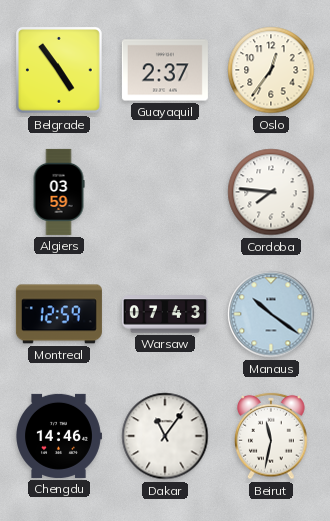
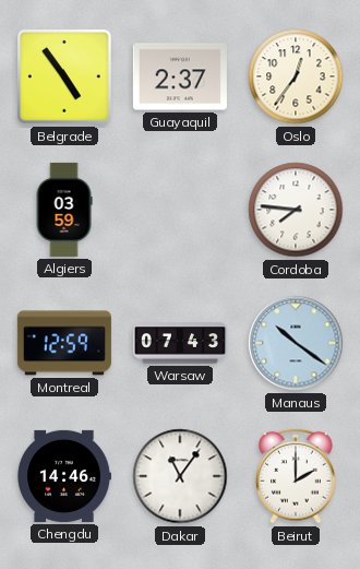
Beirut: 11:32 -> 2:00 (296, 476)
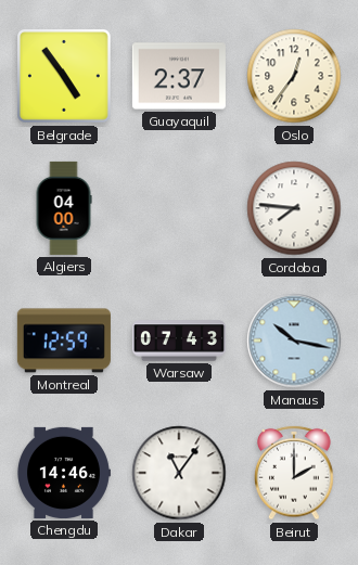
Algiers: 03:59 -> 04:00 (64, 208)
Manaus: 10:21 -> 10:17 (294, 341)
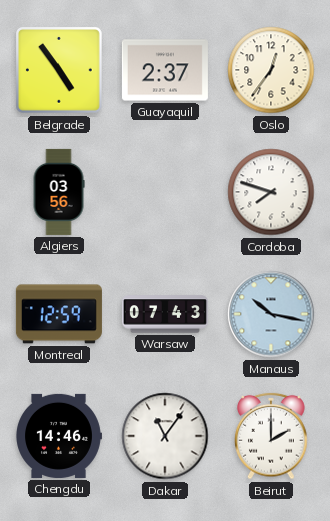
Algiers: 04:00 -> 03:56 (59, 192)
Cordoba: 7:46 -> 7:48 (271, 192)
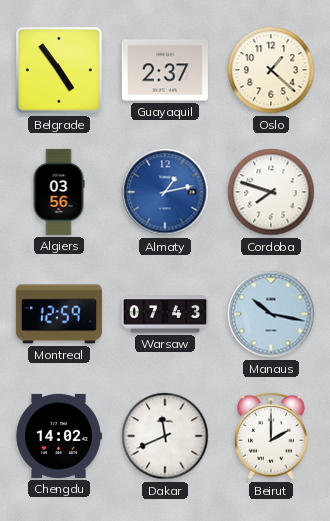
Oslo: 12:36 -> 1:22 (271, 70)
Almaty: none -> 1:13 (165, 192)
Chengdu: 14:46 -> 14:02 (59, 436)
Dakar: 11:06 -> 11:41 (165, 436)
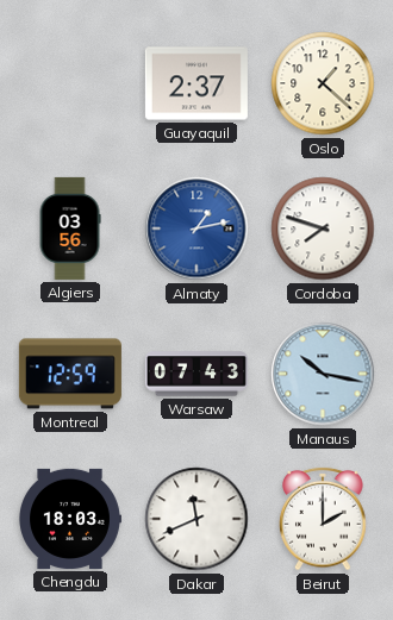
Belgrade: 4:54 -> none (59, 70)
Chengdu: 14:02 -> 18:03 (70, 519)
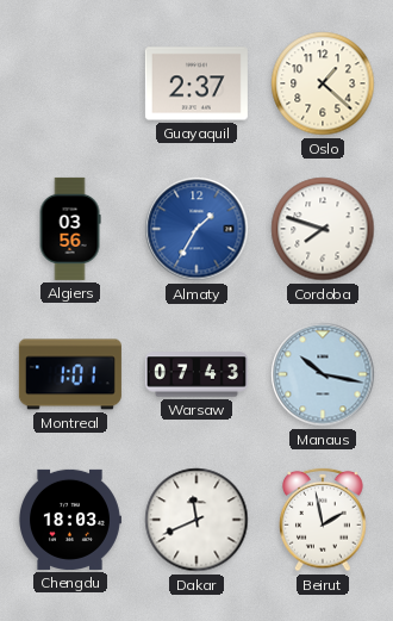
Almaty: 1:13 -> 1:35 (196, 229)
Montreal: 12:59 -> 1:01 (70, 374)
Beirut: 2:00 -> 1:58 (323, 520)
